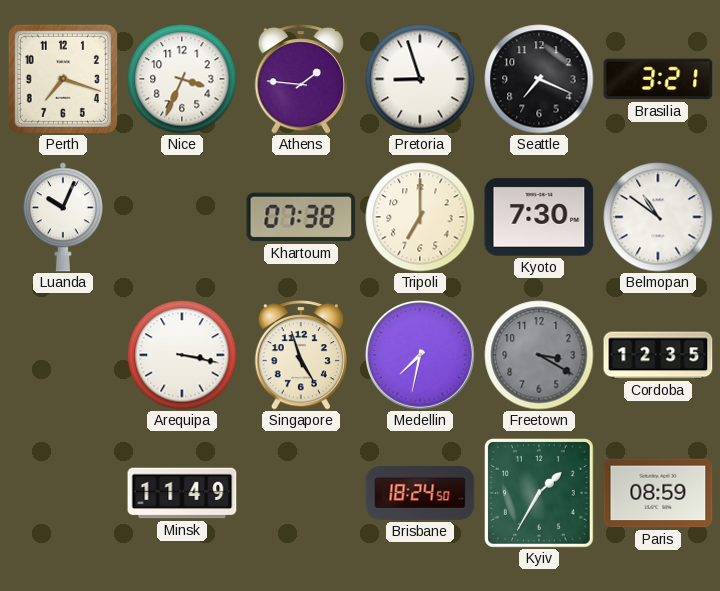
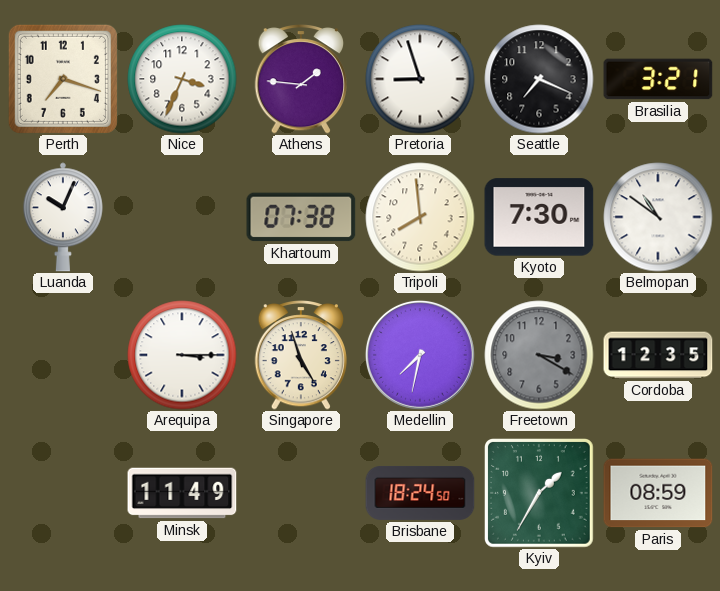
Tripoli: 7:00 -> 7:59 (420, 217)
Arequipa: 3:17 -> 3:15 (182, 355)
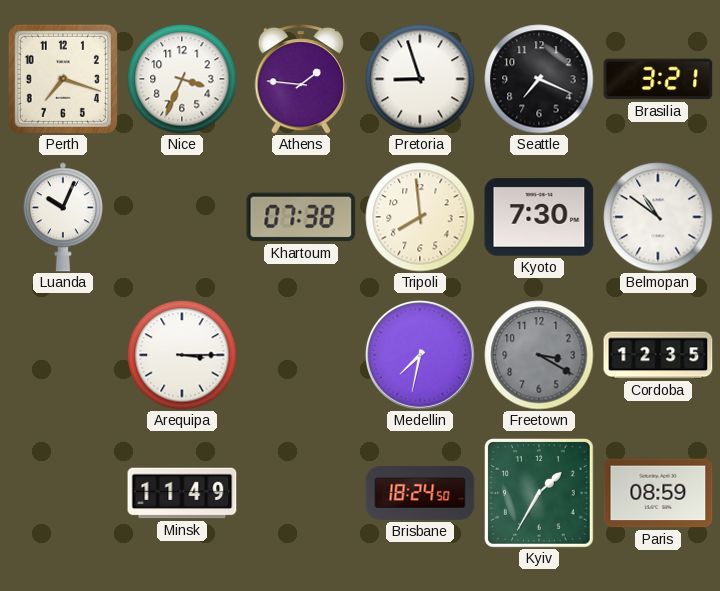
Singapore: 4:57 -> none (300, 356)
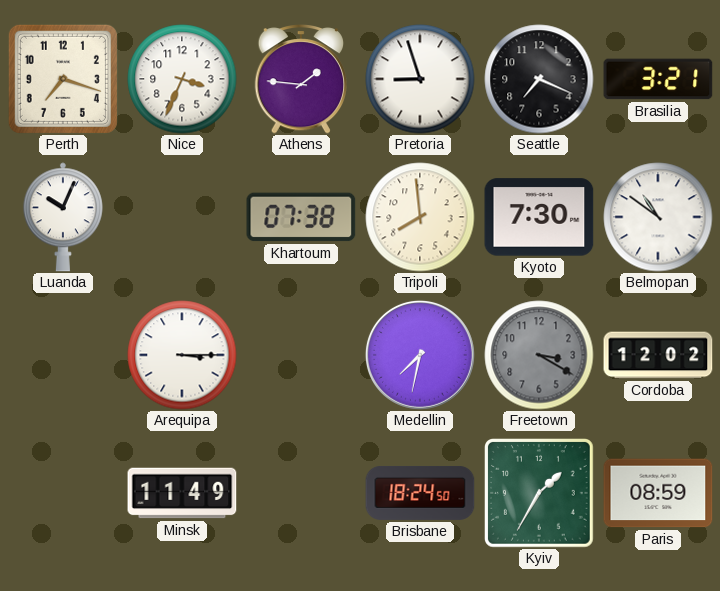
Cordoba: 12:35 -> 12:02 (658, 355)
